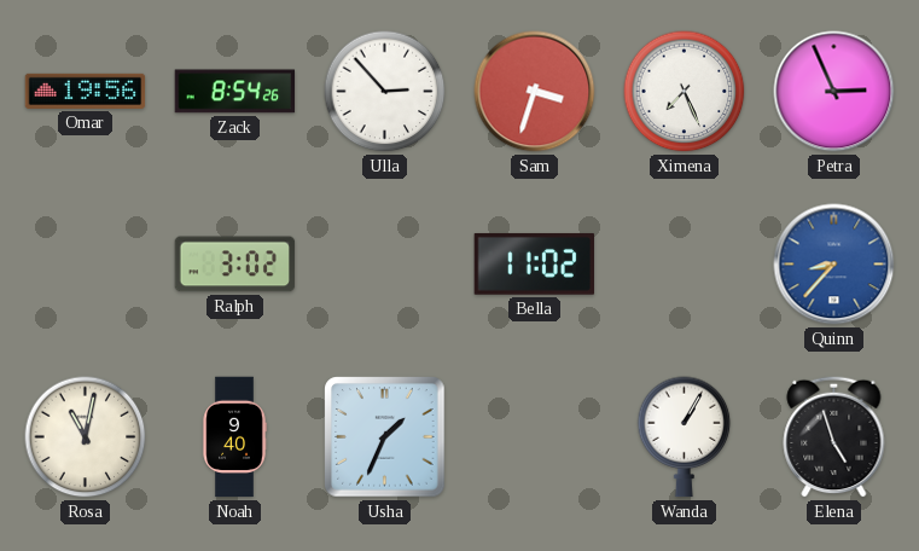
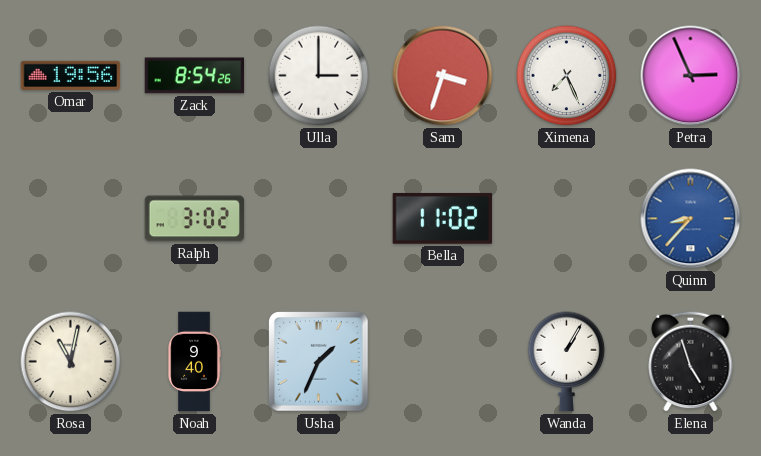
Ulla: 2:53 -> 3:00 (319, 76)
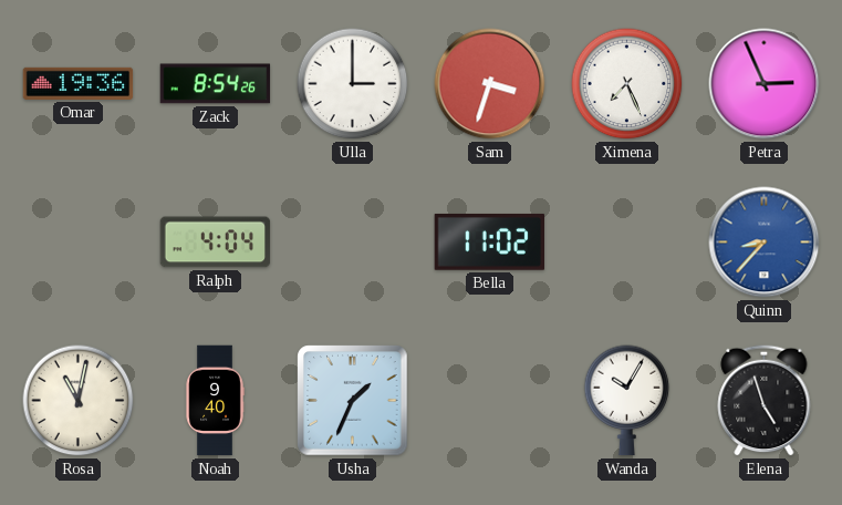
Omar: 19:56 -> 19:36 (79, 83)
Ralph: 3:02 -> 4:04 (216, 243)
Wanda: 1:05 -> 10:05 (627, 401)
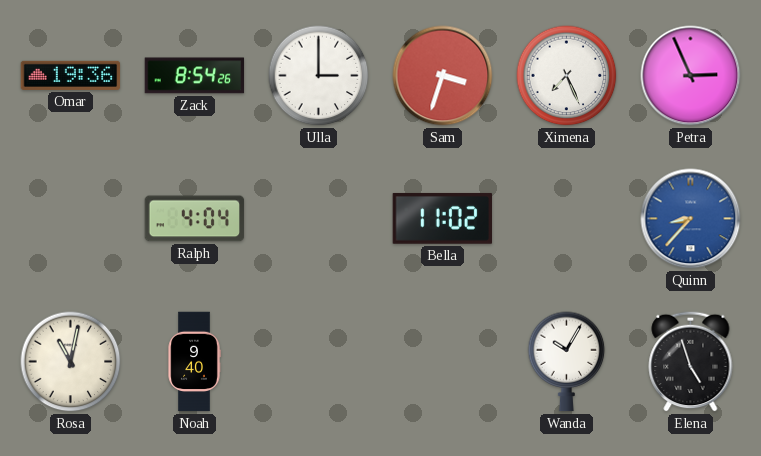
Usha: 1:34 -> none (353, 401)
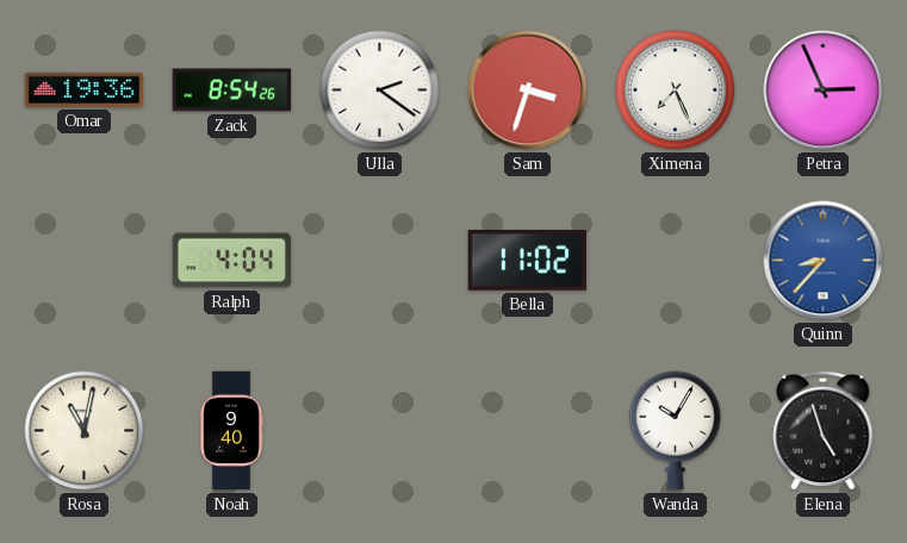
Ulla: 3:00 -> 2:21 (380, 90)
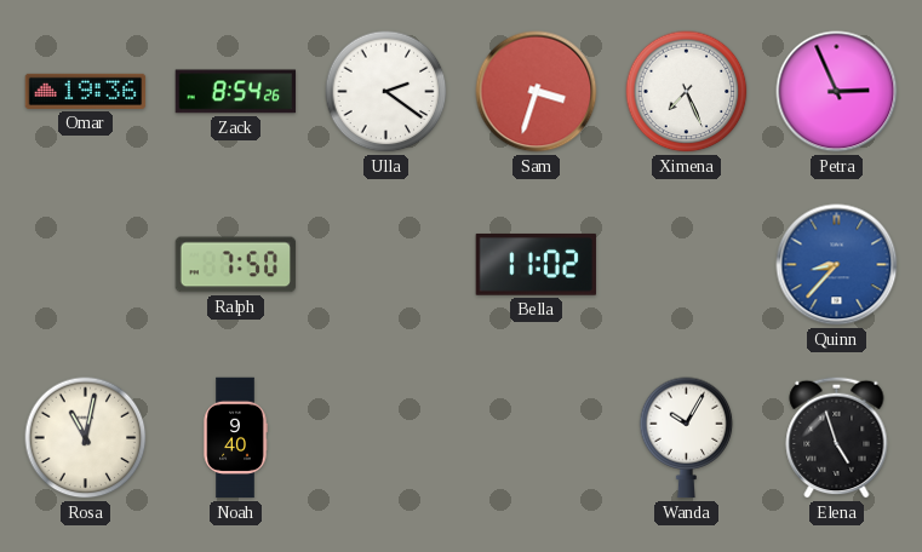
Ralph: 4:04 -> 7:50 (236, 265)
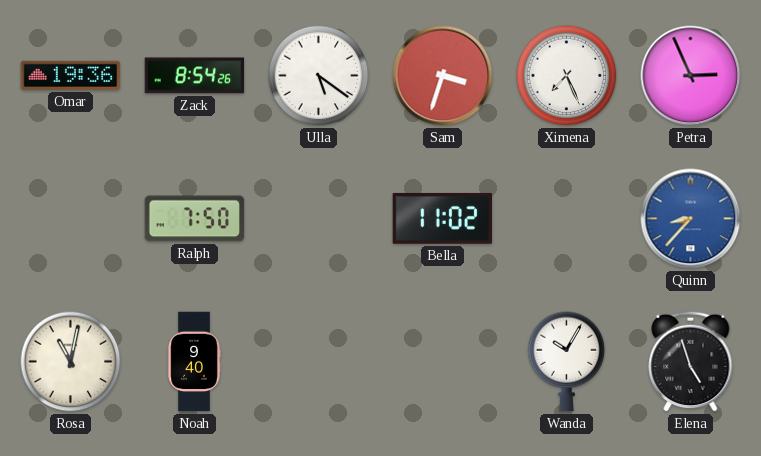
Ulla: 2:21 -> 5:21 (319, 76)
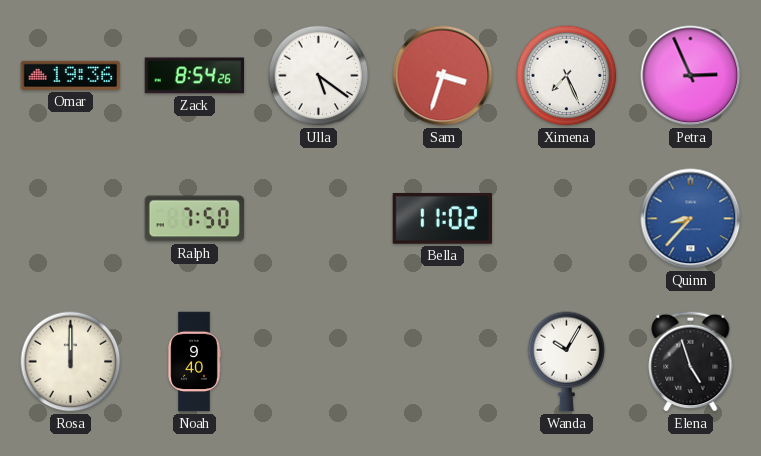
Rosa: 11:02 -> 12:00 (71, 362)
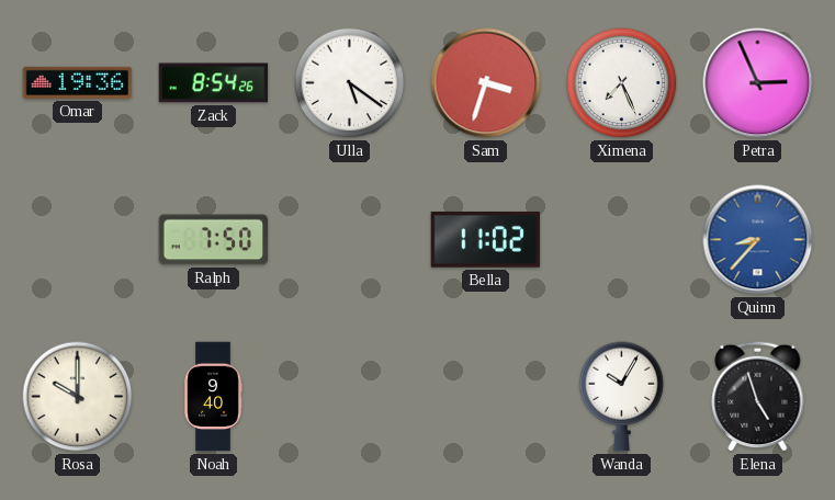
Rosa: 12:00 -> 10:00 (78, 397)
